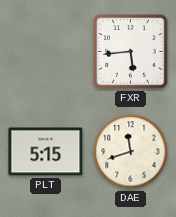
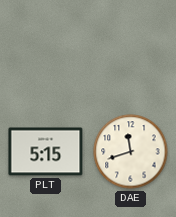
FXR: 5:44 -> none (131, 52)
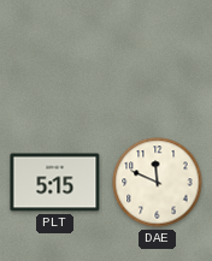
DAE: 11:42 -> 11:49 (158, 183)
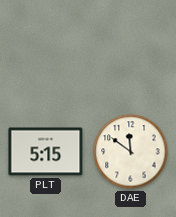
DAE: 11:49 -> 11:51 (131, 152)
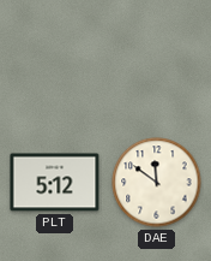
PLT: 5:15 -> 5:12 (55, 183)
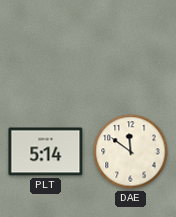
PLT: 5:12 -> 5:14 (46, 152)
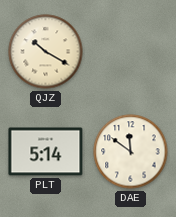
QJZ: none -> 10:20 (46, 52)
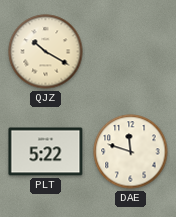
PLT: 5:14 -> 5:22 (46, 152)
DAE: 11:51 -> 11:48 (131, 152)
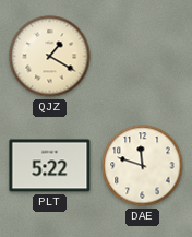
QJZ: 10:20 -> 1:20 (50, 57)
